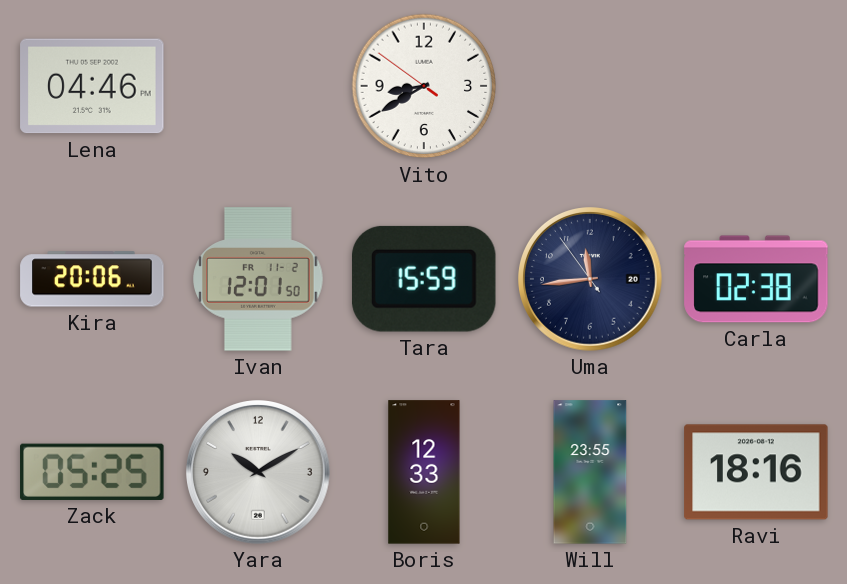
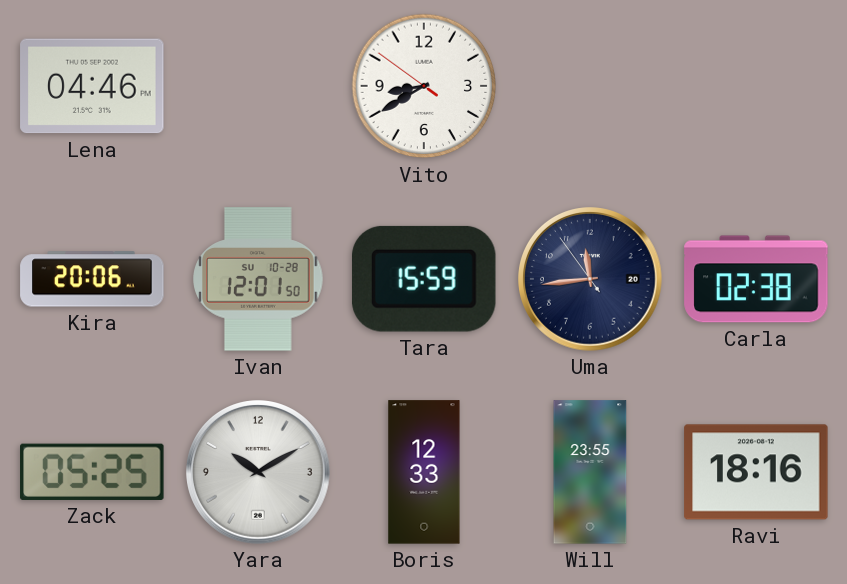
Ivan date: FR 11-2 -> SU 10-28 (258, 279)
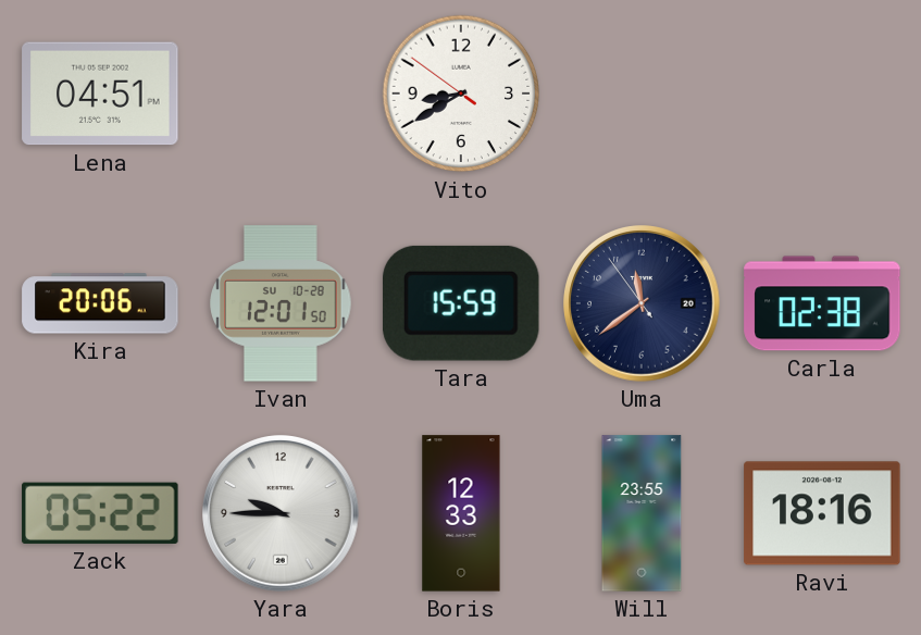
Lena: 04:46 -> 04:51 (100, 94)
Uma: 11:43 -> 11:38 (643, 304)
Zack: 05:25 -> 05:22 (100, 513)
Yara: 10:10 -> 9:45 (282, 514)
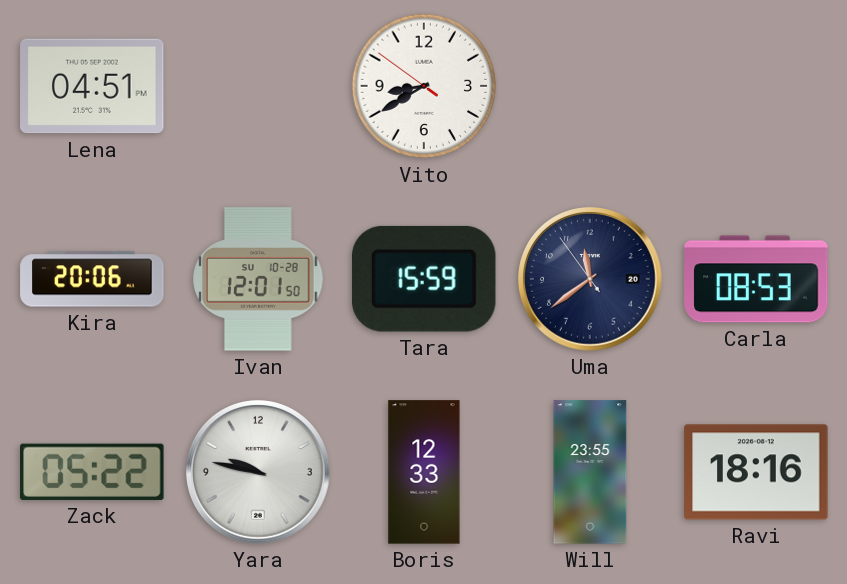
Carla: 02:38 -> 08:53 (756, 279)
Yara: 9:45 -> 9:47 (259, 473)
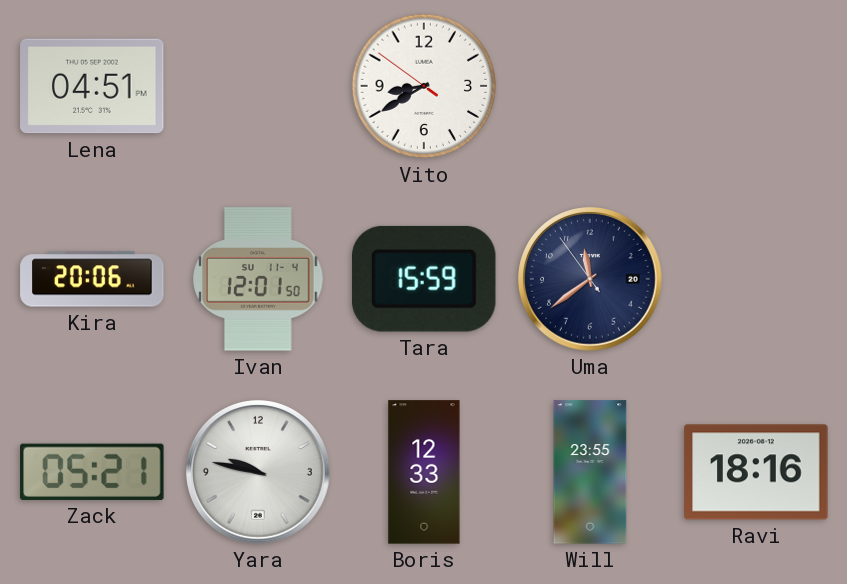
Ivan date: SU 10-28 -> SU 11-4 (258, 279)
Carla: 08:53 -> none (756, 279)
Zack: 05:22 -> 05:21 (92, 472)
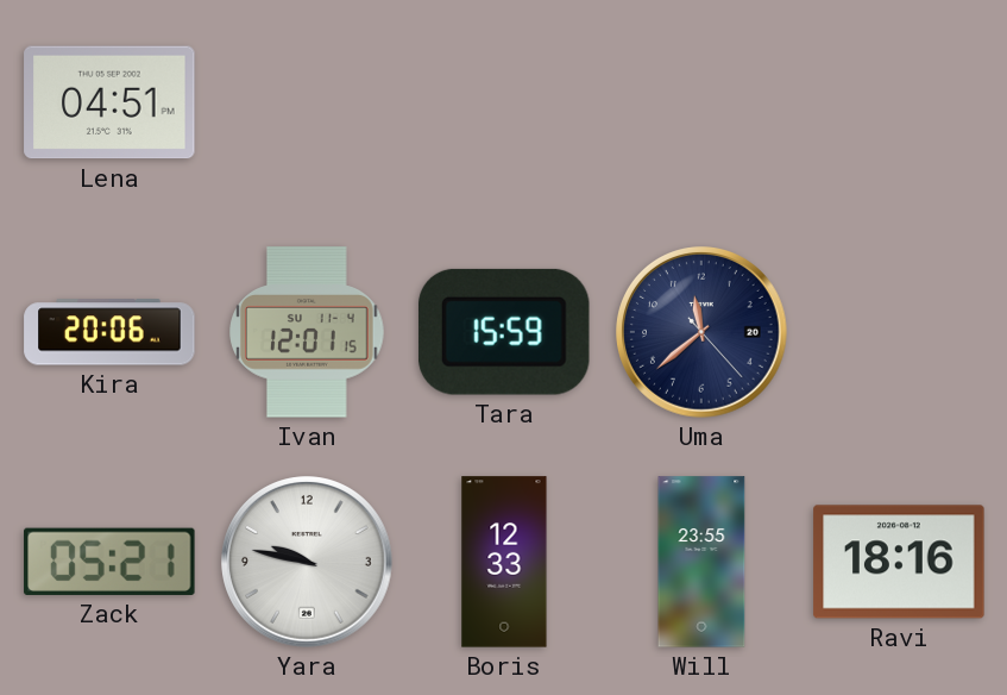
Vito: 8:39 -> none (424, 86)
Ivan: 12:01:50 -> 12:01:15 (307, 332)
Uma: 11:38:54 -> 11:38:23 (703, 333)
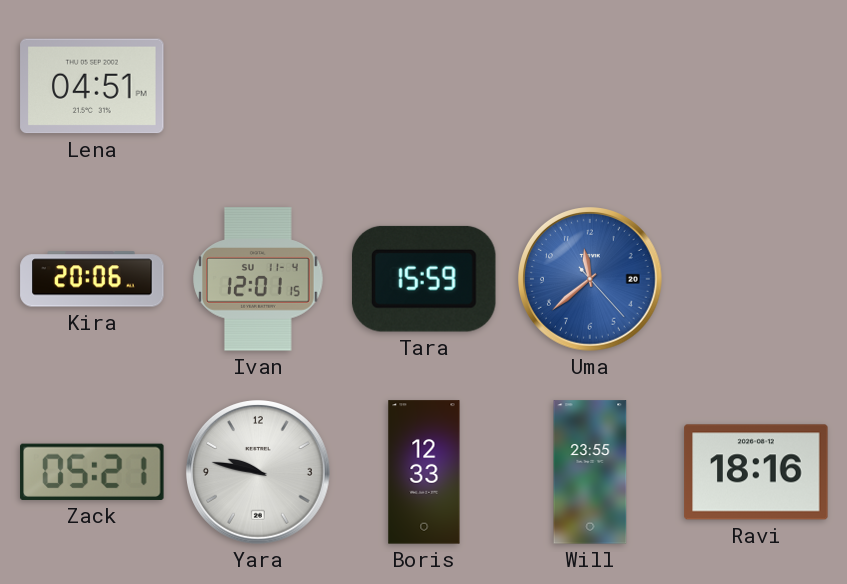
Uma dial: navy -> blue (591, 280)
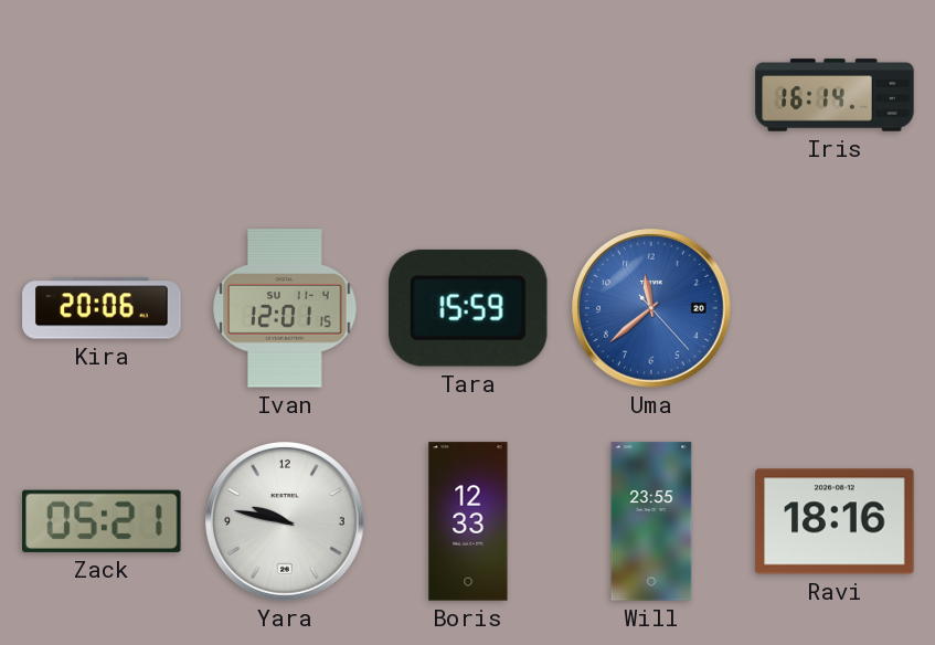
Lena: 04:51 -> none (92, 86)
Iris: none -> 16:14 (835, 95)
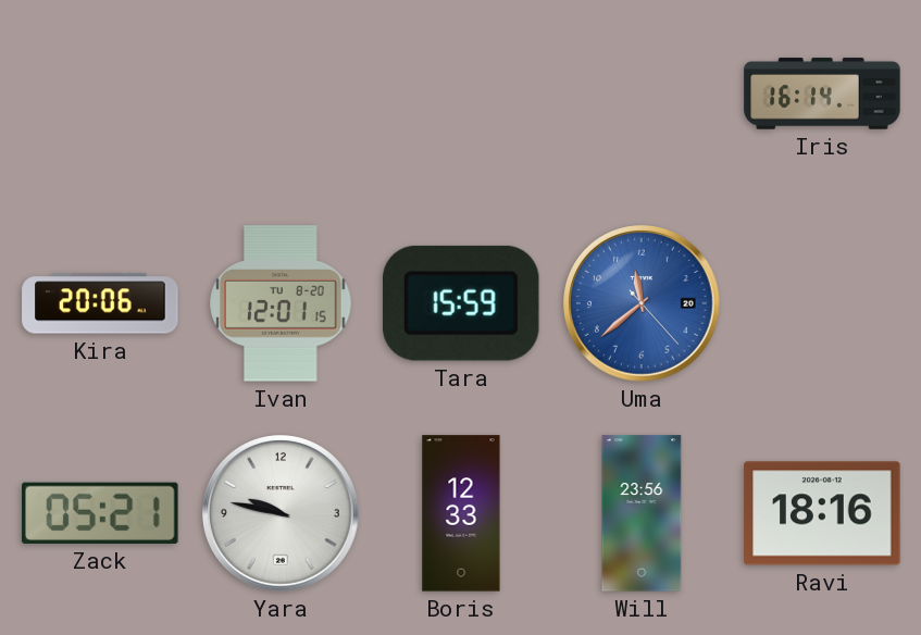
Ivan date: SU 11-4 -> TU 8-20 (281, 303)
Will: 23:55 -> 23:56 (642, 513)
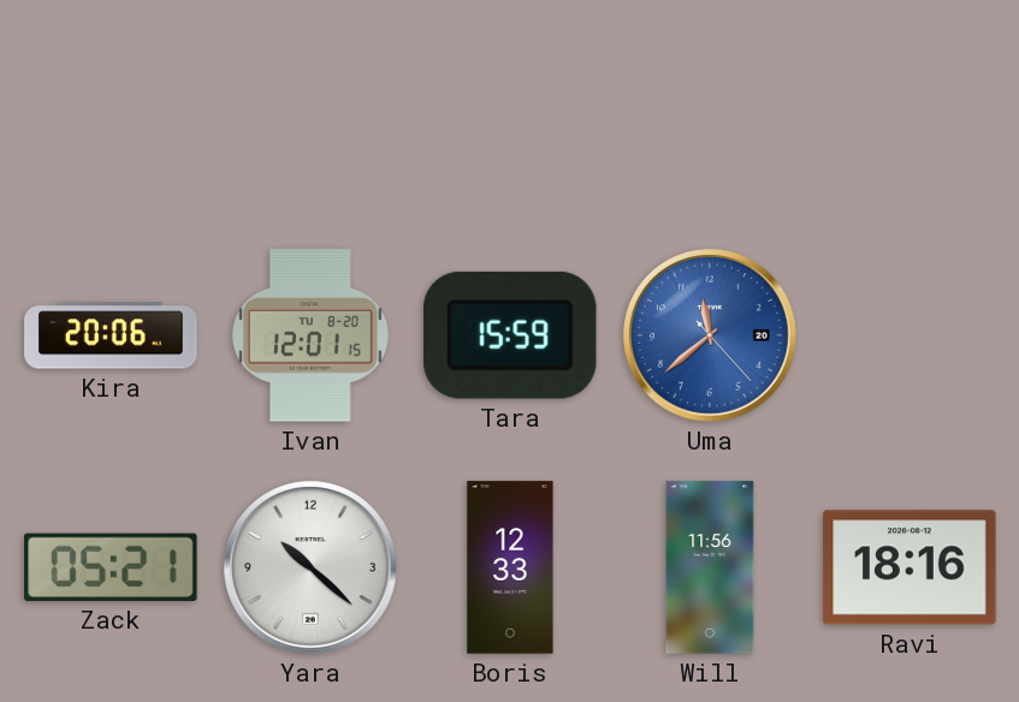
Iris: 16:14 -> none (822, 94)
Yara: 9:47 -> 10:22 (312, 569)
Will: 23:56 -> 11:56 (710, 567)
